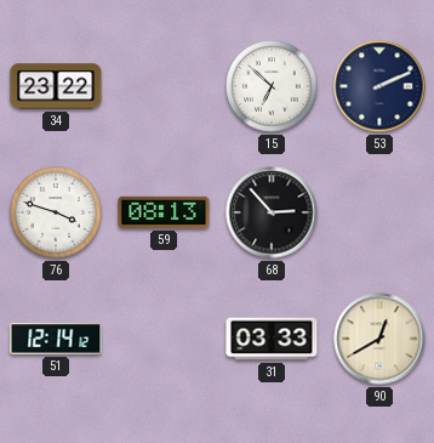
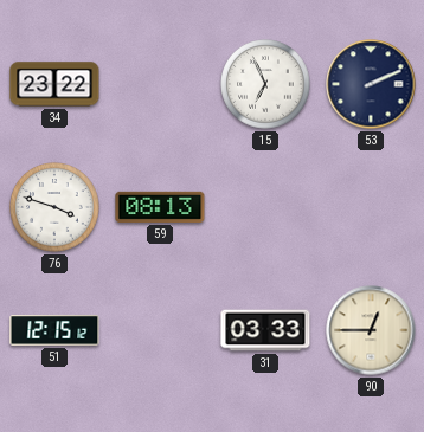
15: 6:52 -> 6:56 (265, 84)
68: 2:53 -> none (272, 212)
51: 12:14 -> 12:15 (54, 330)
90: 12:40 -> 12:45 (371, 330)
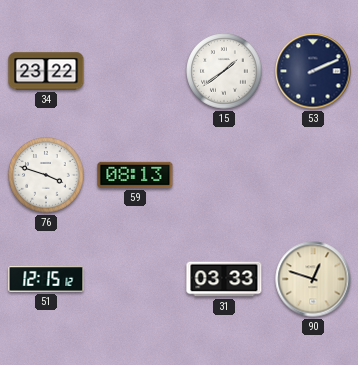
15: 6:56 -> 1:39 (224, 71)
90: 12:45 -> 12:48 (313, 279)
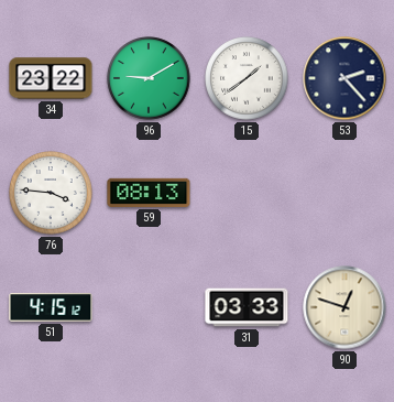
96: none -> 9:10 (149, 78)
53: 2:11 -> 2:23 (344, 78)
76: 3:48 -> 3:46 (51, 193)
51: 12:15 -> 4:15 (51, 307)
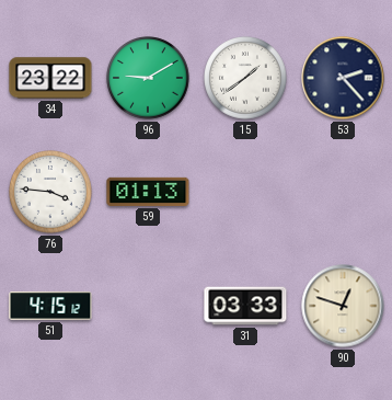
59: 08:13 -> 01:13 (148, 192)
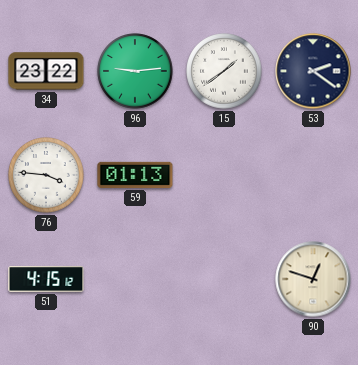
96: 9:10 -> 9:14 (135, 71)
53: 2:23 -> 2:21 (313, 71)
31: 03:33 -> none (245, 306)
